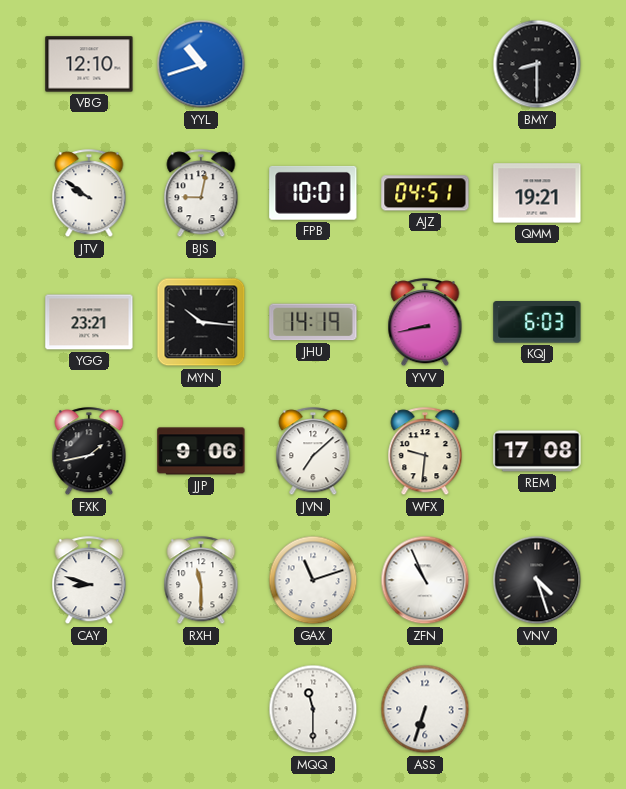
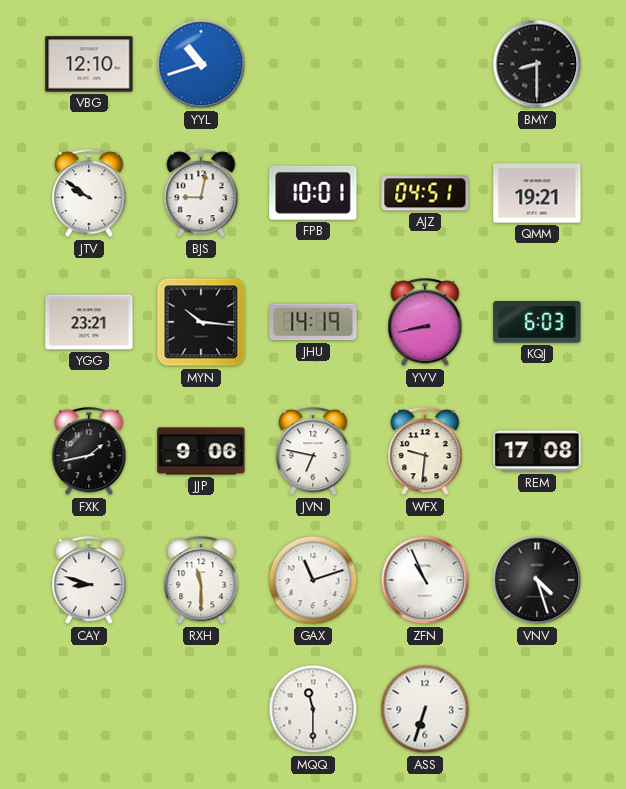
JVN: 7:08 -> 6:47 (313, 452)
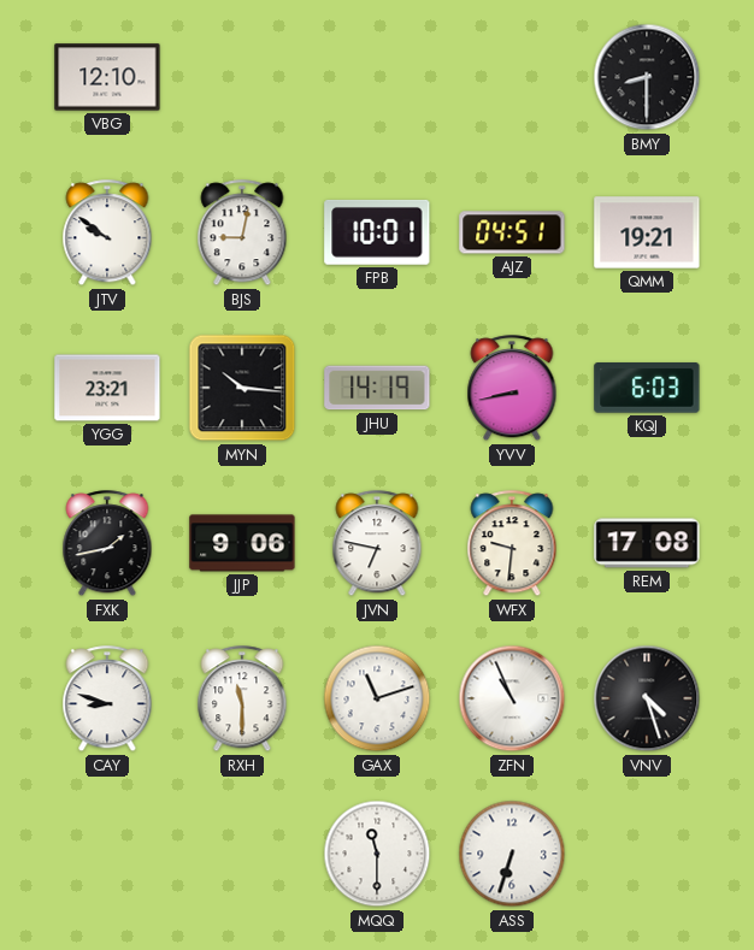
YYL: 10:42 -> none (201, 64)
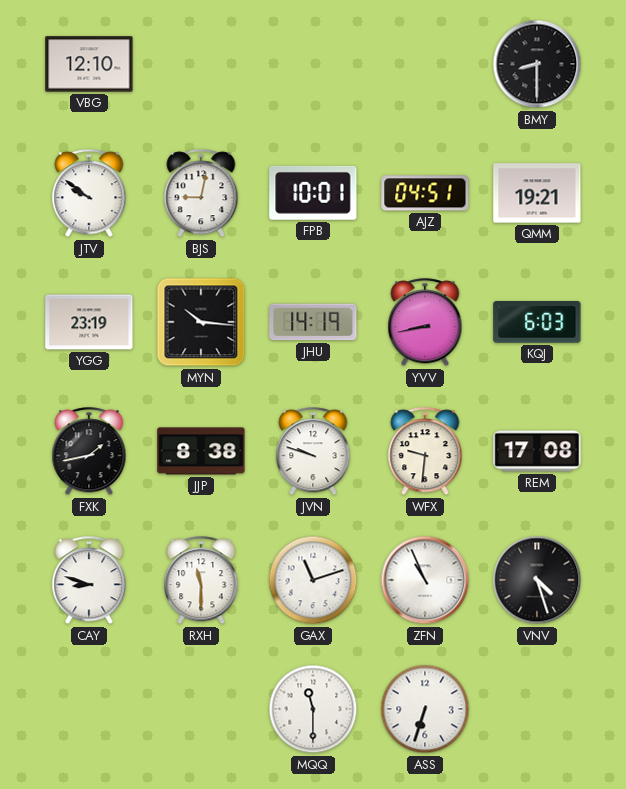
YGG: 23:21 -> 23:19 (89, 322)
JJP: 9:06 -> 8:38 (201, 451)
JVN: 6:47 -> 9:48 (313, 452)
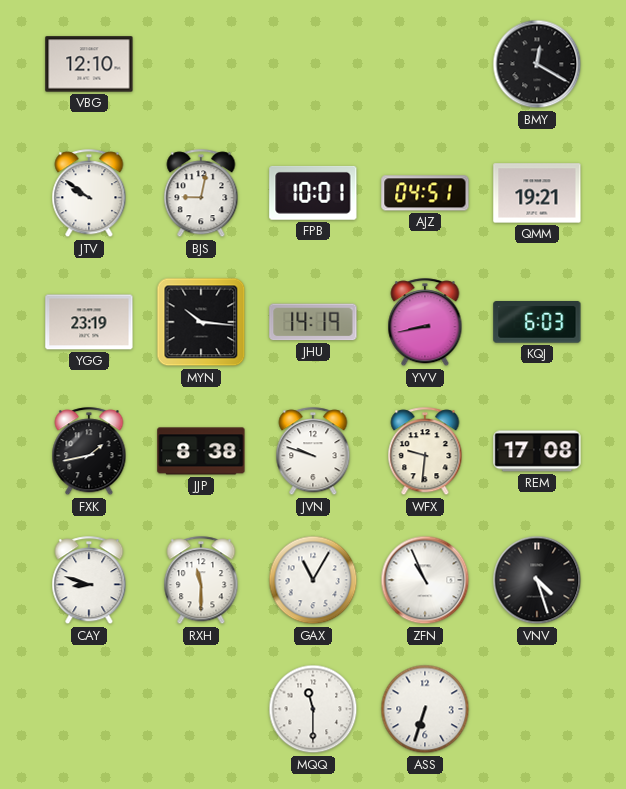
BMY: 8:30 -> 12:20 (537, 64)
GAX: 11:12 -> 11:05 (313, 580)
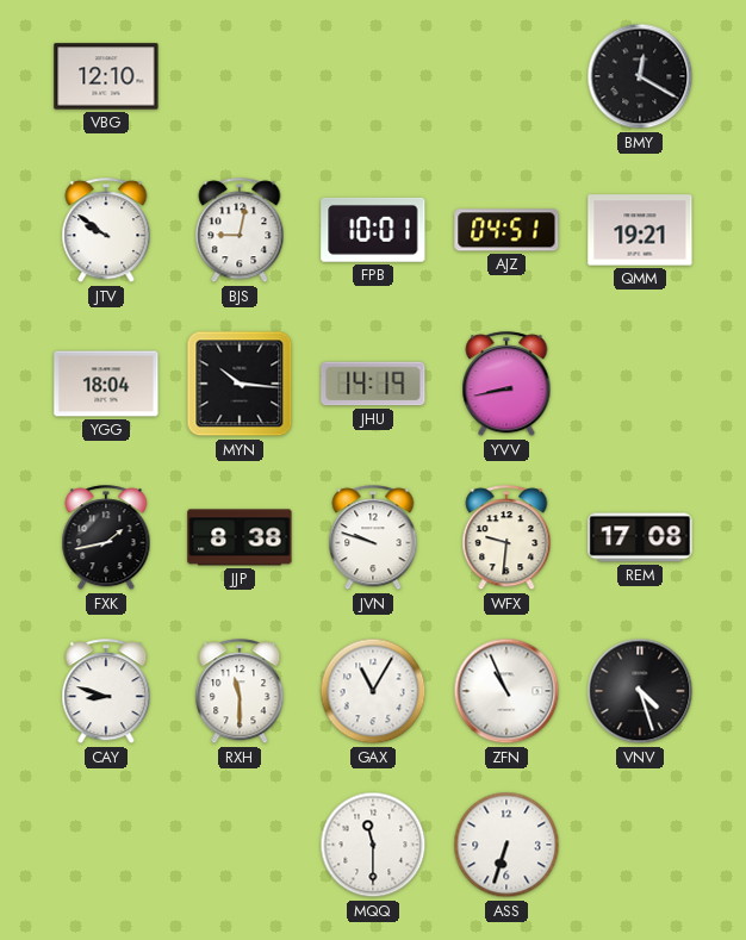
YGG: 23:19 -> 18:04 (106, 384)
KQJ: 6:03 -> none (537, 323)
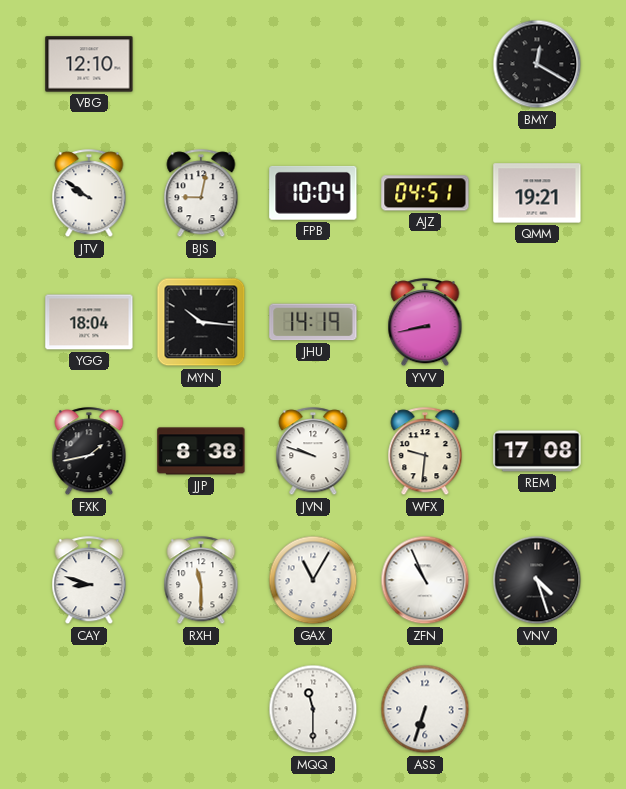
FPB: 10:01 -> 10:04 (313, 193)
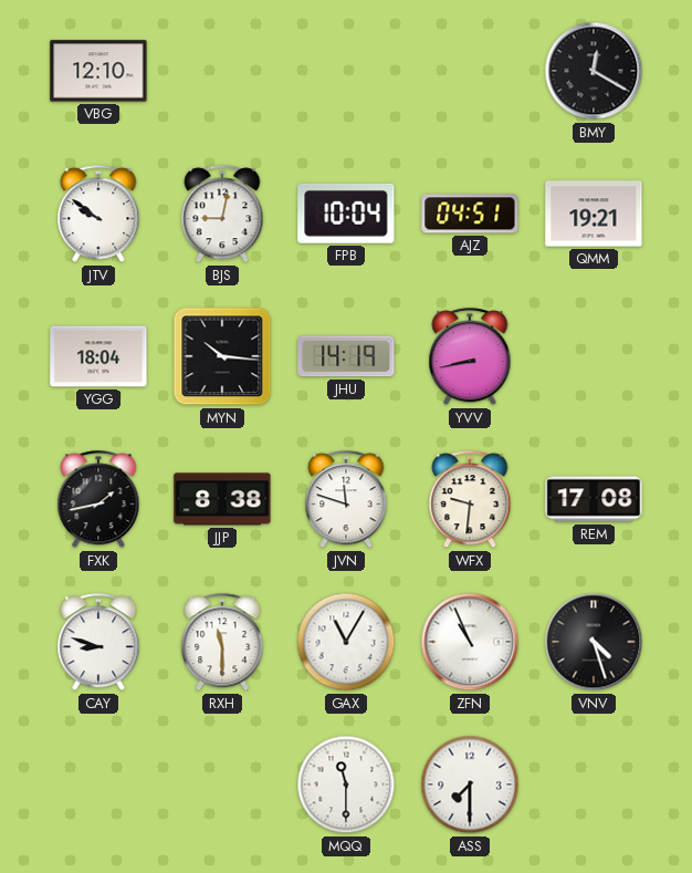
JVN: 9:48 -> 11:48 (346, 500)
ASS: 6:33 -> 7:30 (470, 784)
